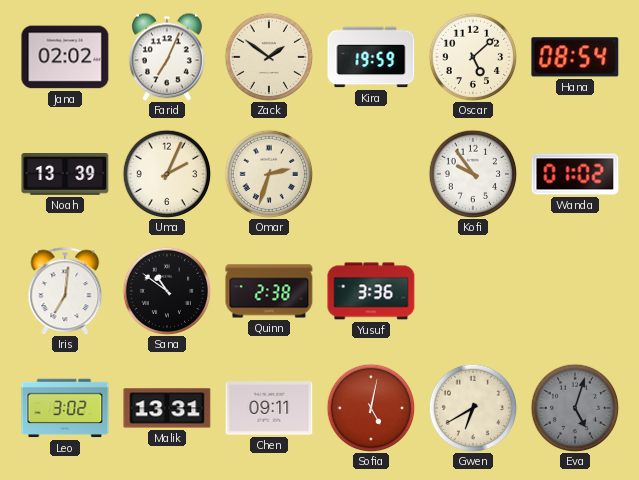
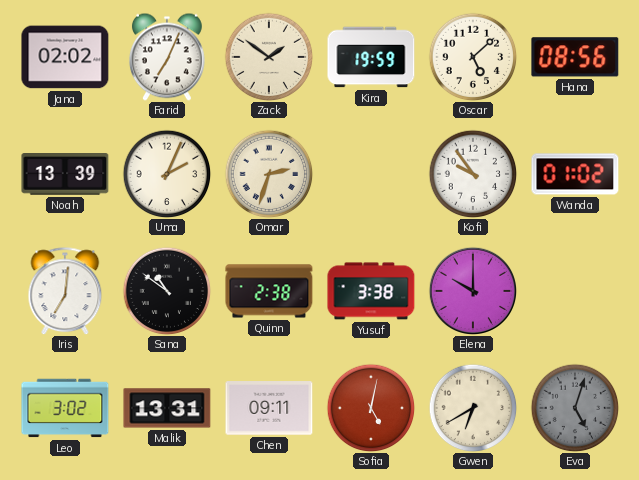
Hana: 08:54 -> 08:56 (575, 57)
Yusuf: 3:36 -> 3:38 (371, 291)
Elena: none -> 10:00 (472, 290)
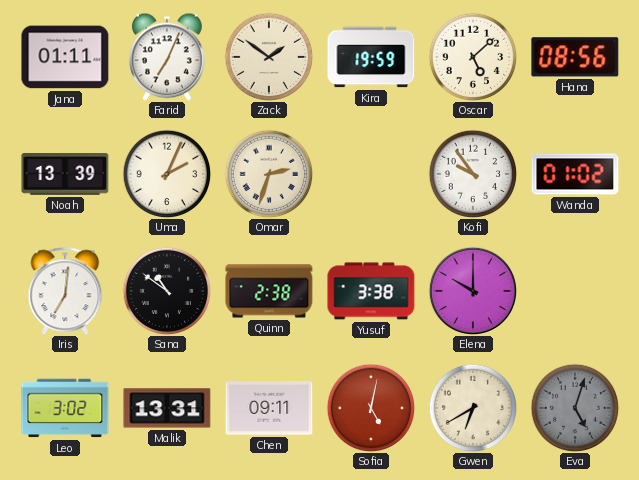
Jana: 02:02 -> 01:11 (65, 57)
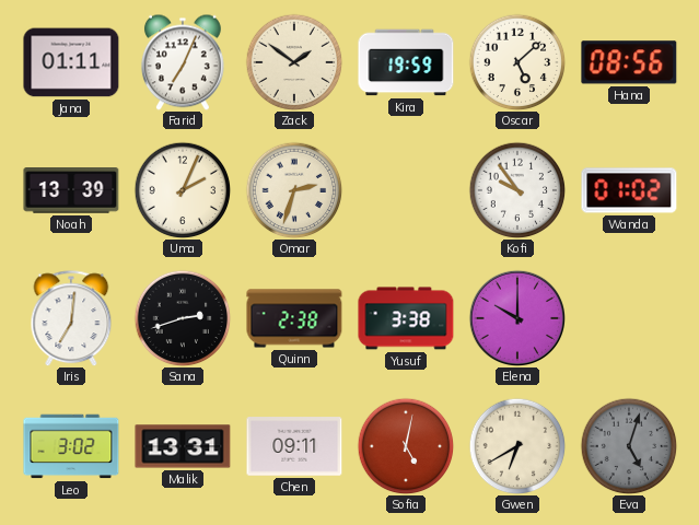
Sana: 10:51 -> 2:42 (183, 318)
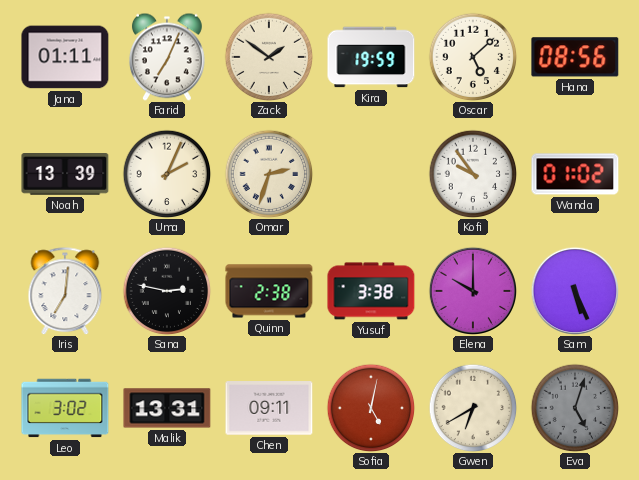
Sana: 2:42 -> 2:47 (167, 291)
Sam: none -> 5:26 (574, 290)
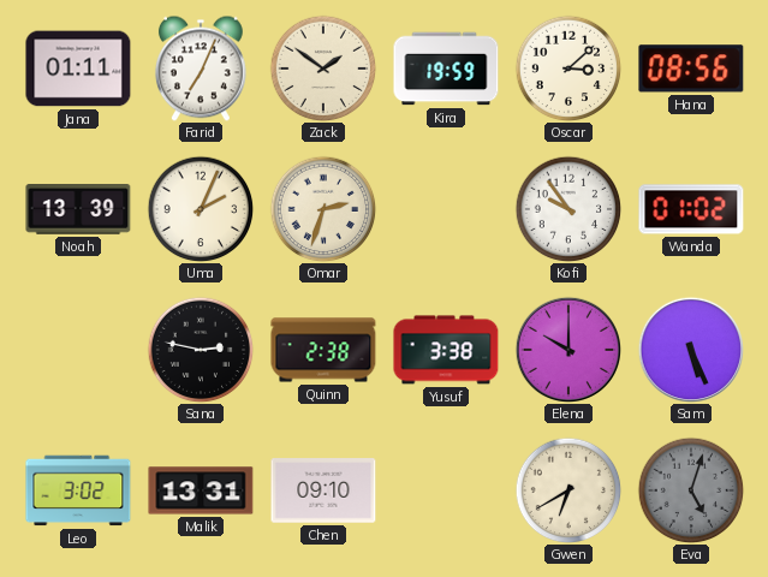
Oscar: 5:08 -> 3:08 (568, 69)
Iris: 7:01 -> none (65, 291)
Chen: 09:11 -> 09:10 (323, 490)
Sofia: 5:02 -> none (371, 408)
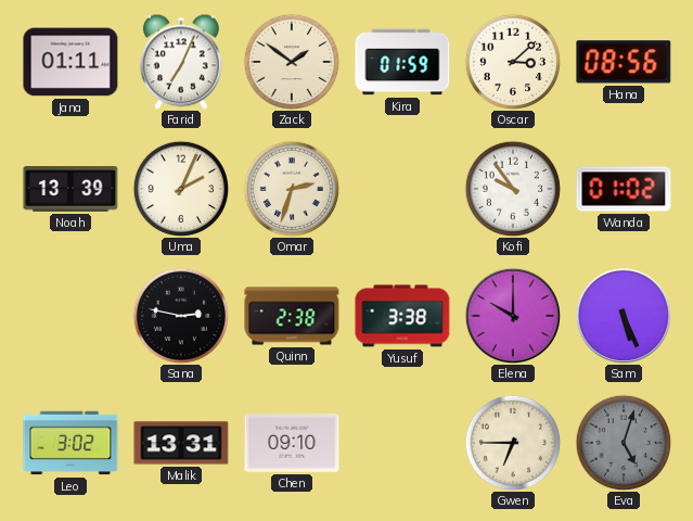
Kira: 19:59 -> 01:59 (402, 62)
Gwen: 6:40 -> 6:45 (513, 443)
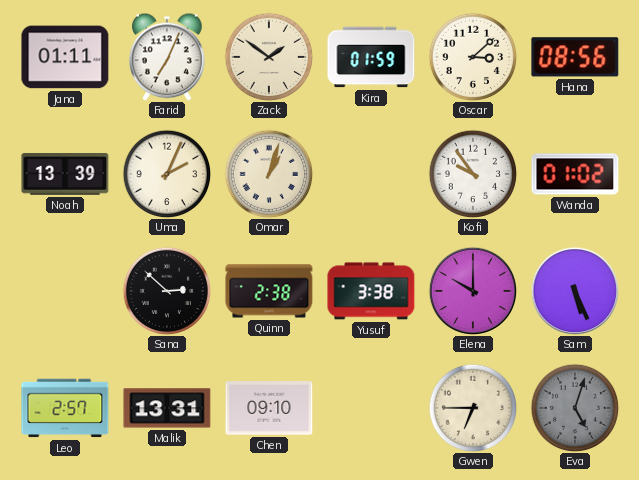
Omar: 2:33 -> 1:03 (269, 174)
Sana: 2:47 -> 2:52 (167, 291)
Leo: 3:02 -> 2:57 (65, 408)
